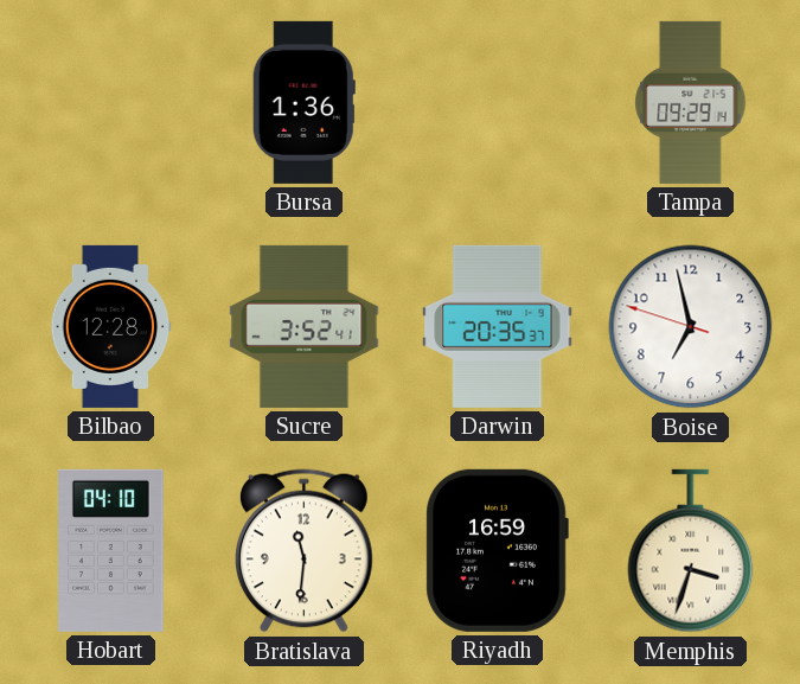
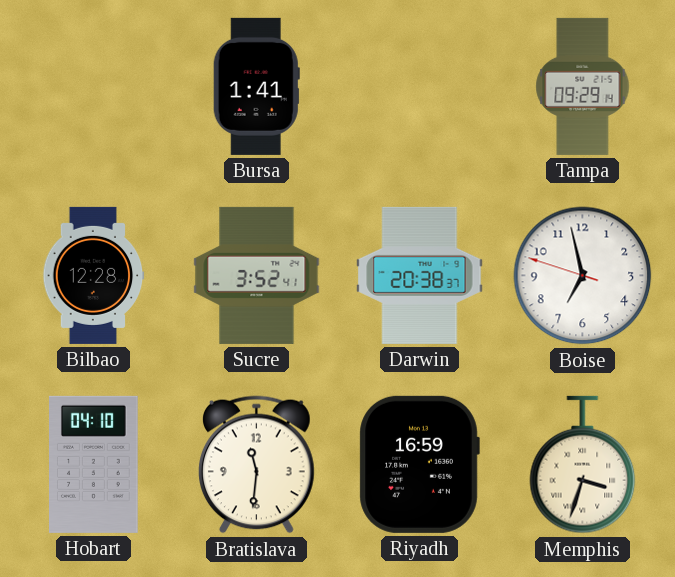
Bursa: 1:36 -> 1:41 (256, 86)
Darwin: 20:35 -> 20:38 (420, 275)
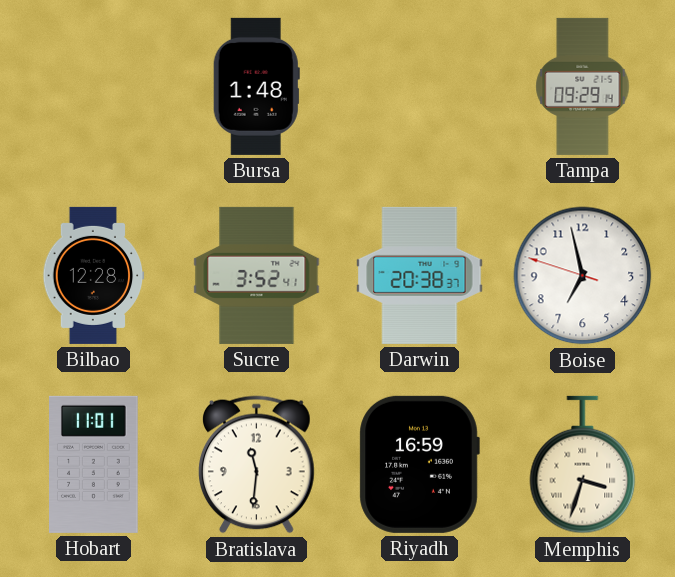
Bursa: 1:41 -> 1:48 (256, 86)
Hobart: 04:10 -> 11:01 (94, 464)
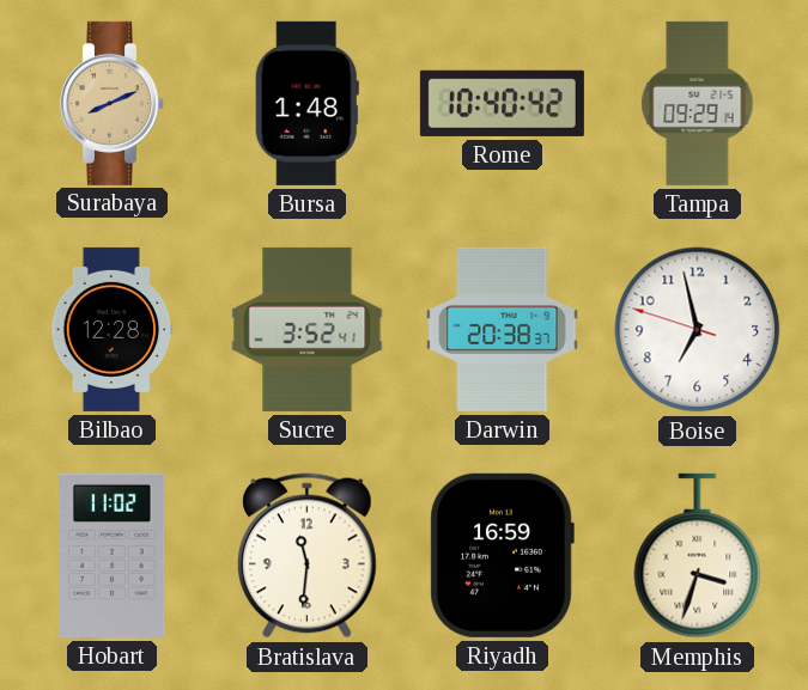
Surabaya: none -> 8:11 (111, 103)
Rome: none -> 10:40 (502, 103)
Hobart: 11:01 -> 11:02 (113, 555)
